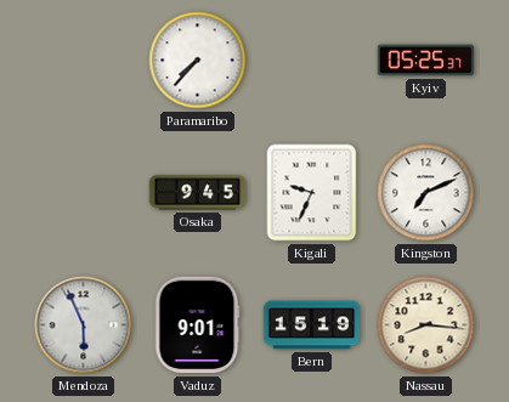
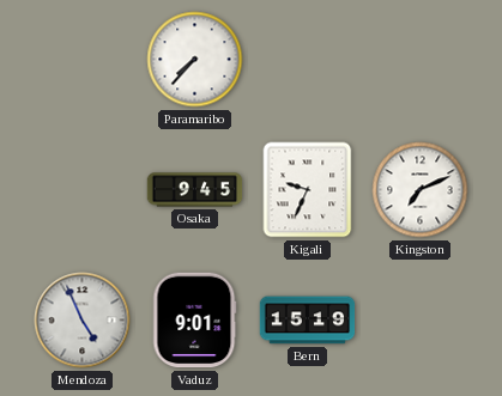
Kyiv: 05:25 -> none (426, 61)
Mendoza: 5:56 -> 4:56 (83, 321)
Nassau: 8:16 -> none (426, 325)
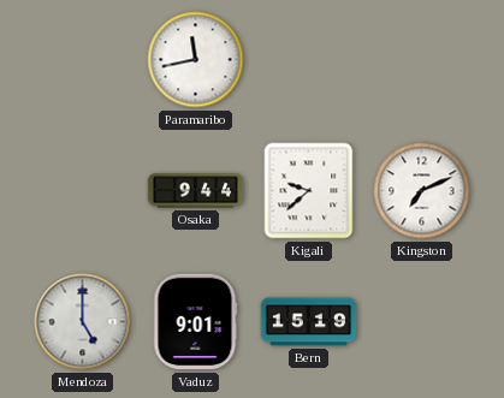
Paramaribo: 7:37 -> 11:43 (196, 60)
Osaka: 9:45 -> 9:44 (196, 191)
Kigali: 9:34 -> 9:38 (309, 191)
Mendoza: 4:56 -> 5:00 (83, 322)
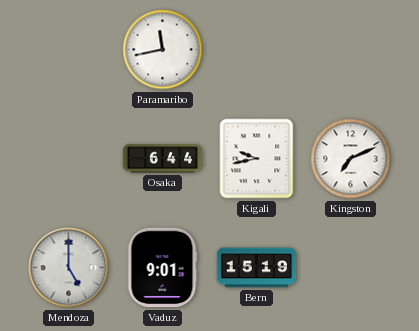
Osaka: 9:44 -> 6:44 (163, 159)
Kigali: 9:38 -> 9:43 (257, 159)
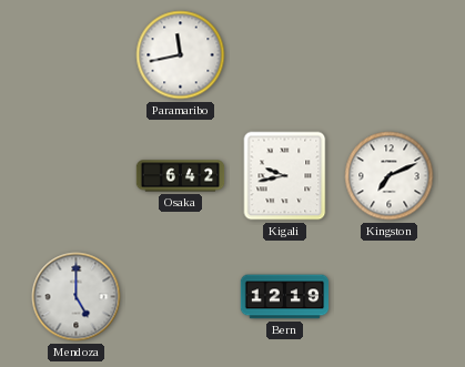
Osaka: 6:44 -> 6:42 (181, 176)
Vaduz: 9:01 -> none (162, 268)
Bern: 15:19 -> 12:19 (285, 297)
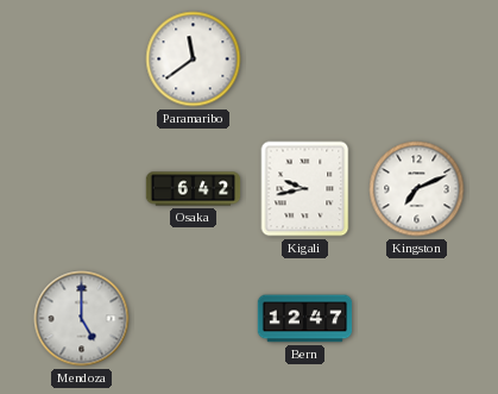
Paramaribo: 11:43 -> 11:39 (194, 60)
Bern: 12:19 -> 12:47 (305, 319)
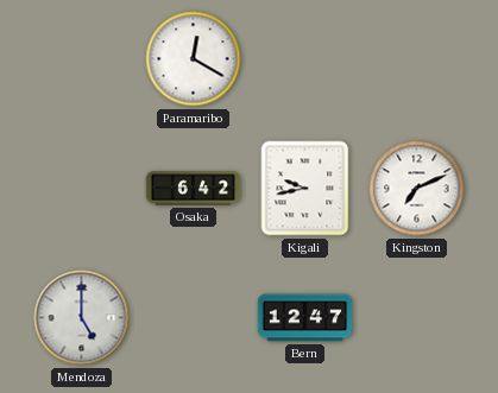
Paramaribo: 11:39 -> 12:20 (194, 59)
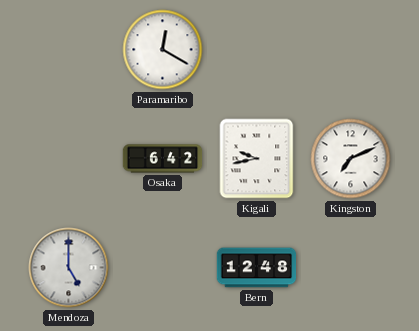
Bern: 12:47 -> 12:48 (257, 268)
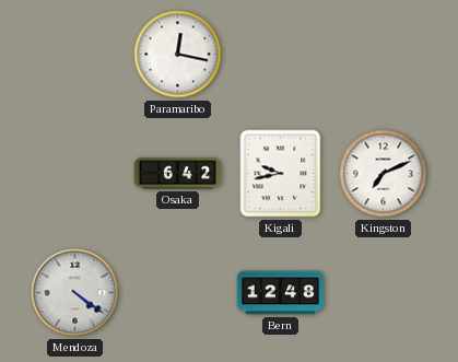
Paramaribo: 12:20 -> 12:17 (178, 55)
Mendoza: 5:00 -> 4:21 (75, 293)
